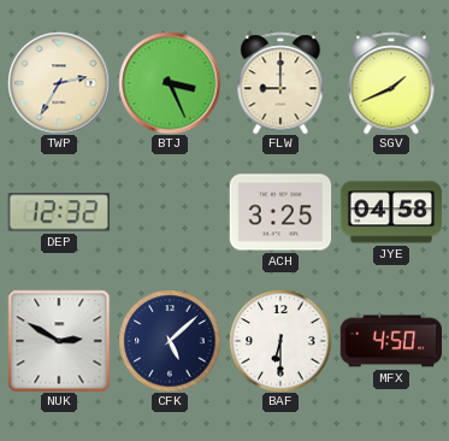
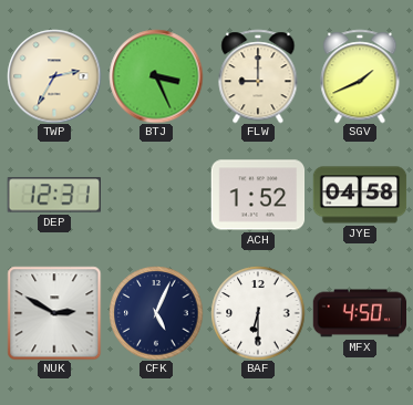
DEP: 12:32 -> 12:31 (53, 195)
ACH: 3:25 -> 1:52 (258, 195)
CFK: 5:08 -> 5:04 (156, 313)
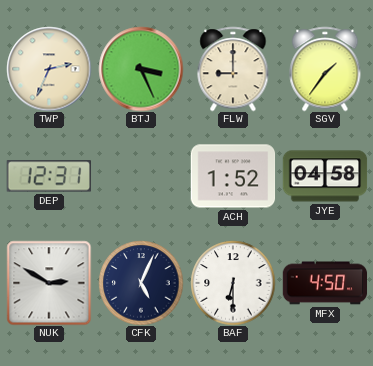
TWP: 2:35 -> 2:34 (49, 69)
SGV: 1:41 -> 1:36 (325, 69)
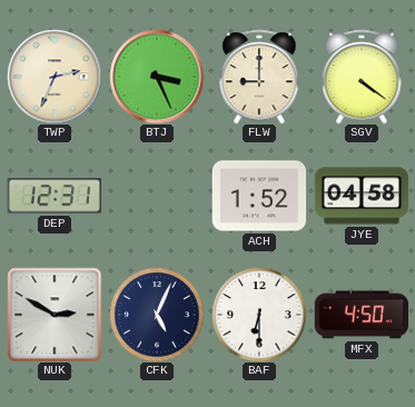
SGV: 1:36 -> 4:21 (362, 77)
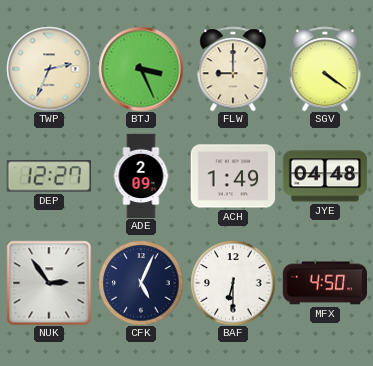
DEP: 12:31 -> 12:27 (48, 176)
ADE: none -> 2:09 (141, 176)
ACH: 1:52 -> 1:49 (233, 176)
JYE: 04:58 -> 04:48 (325, 176)
NUK: 2:50 -> 2:54 (49, 283)
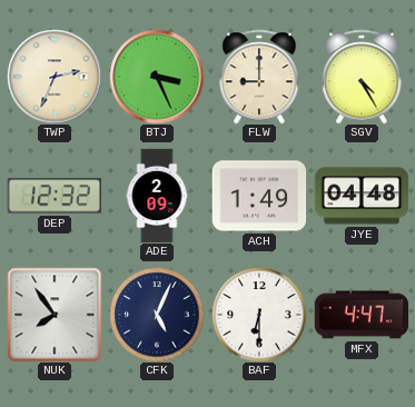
SGV: 4:21 -> 4:25 (362, 77)
DEP: 12:27 -> 12:32 (53, 196)
NUK: 2:54 -> 7:54 (55, 315)
MFX: 4:50 -> 4:47 (362, 315)
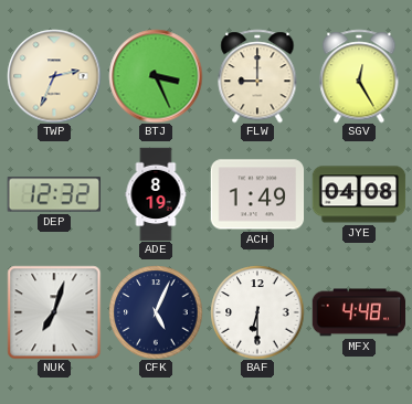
SGV: 4:25 -> 12:25 (359, 76)
ADE: 2:09 -> 8:19 (156, 194)
JYE: 04:48 -> 04:08 (359, 194)
NUK: 7:54 -> 7:03 (54, 312)
MFX: 4:47 -> 4:48 (359, 312)
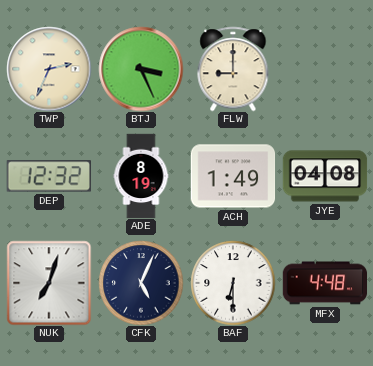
SGV: 12:25 -> none (359, 76)
